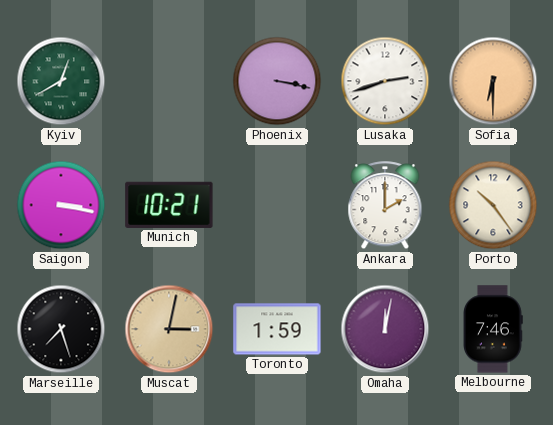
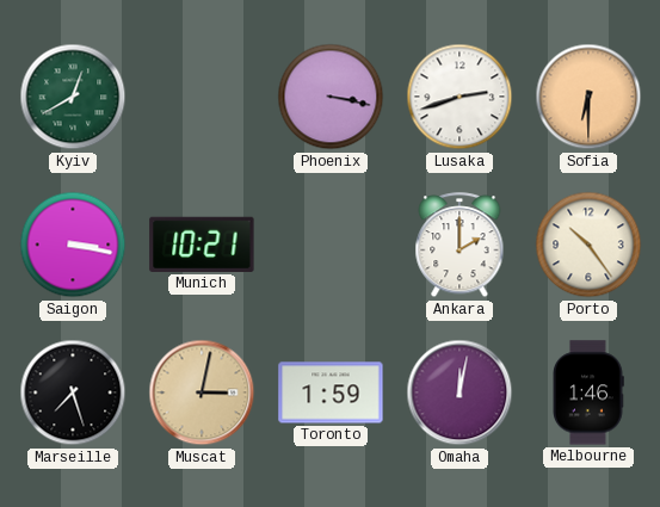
Melbourne: 7:46 -> 1:46 (588, 392)
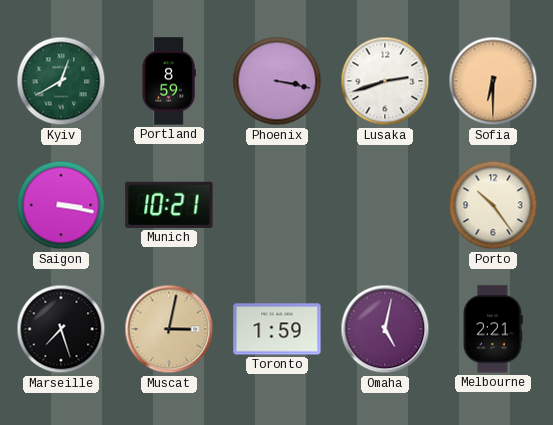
Portland: none -> 8:59 (169, 81)
Ankara: 2:00 -> none (459, 246)
Omaha: 12:02 -> 5:02 (385, 329)
Melbourne: 1:46 -> 2:21 (493, 329)
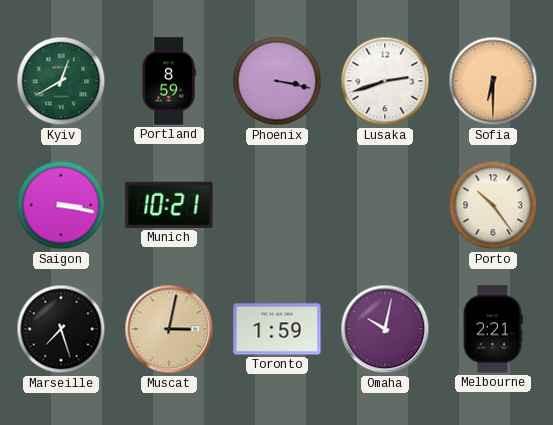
Omaha: 5:02 -> 10:02 (385, 329)
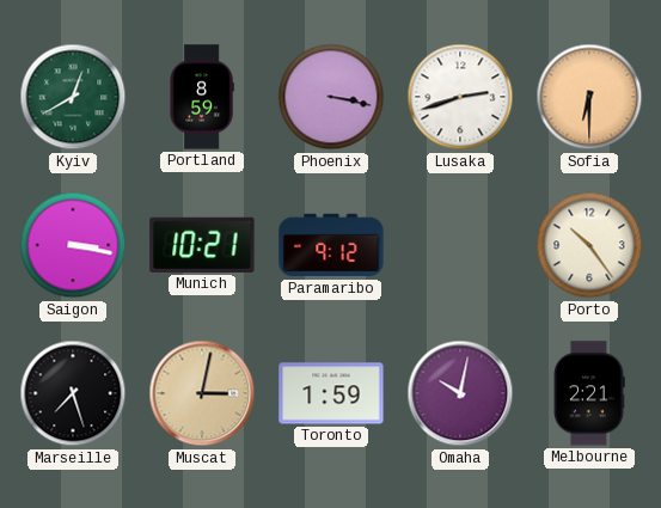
Paramaribo: none -> 9:12 (331, 245)
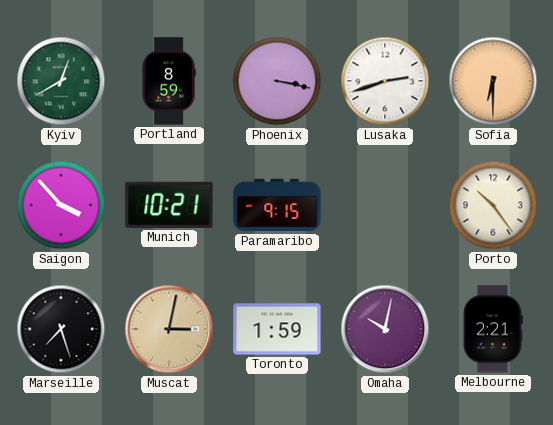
Saigon: 3:17 -> 3:53 (61, 205)
Paramaribo: 9:12 -> 9:15 (277, 205)
